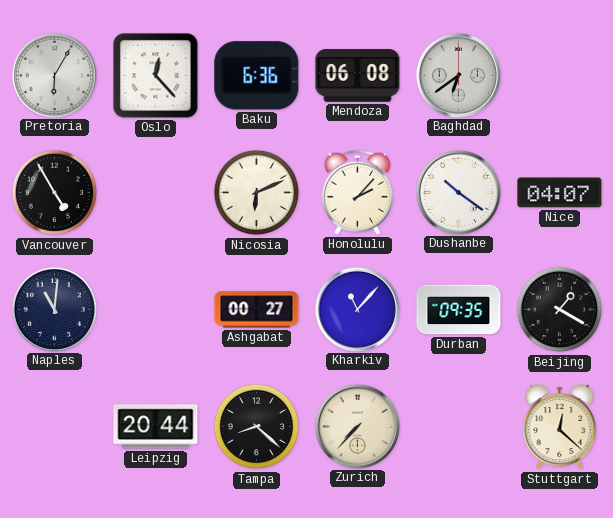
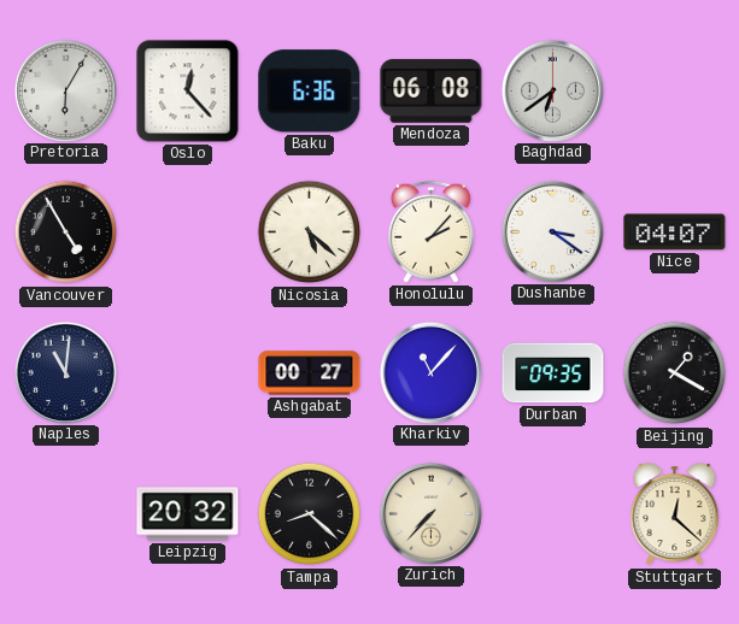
Nicosia: 6:11 -> 5:22 (310, 232)
Dushanbe: 10:21 -> 3:21 (552, 231)
Leipzig: 20:44 -> 20:32 (188, 514)
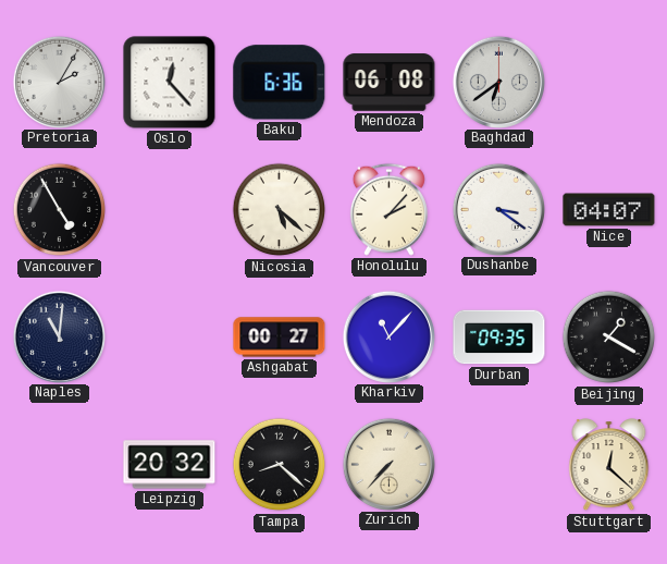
Pretoria: 6:05 -> 2:05 (59, 82)
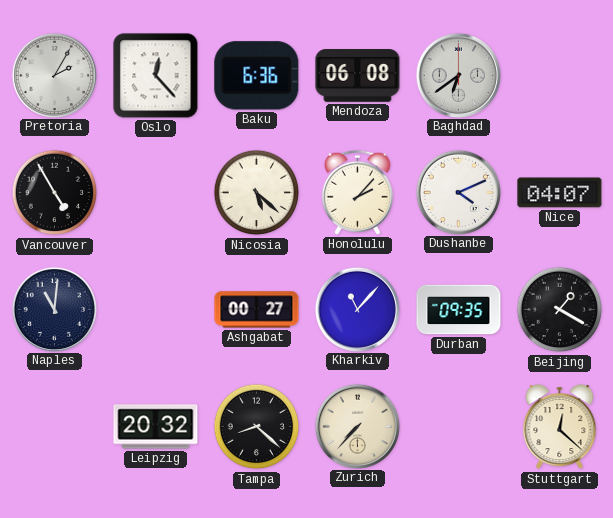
Dushanbe: 3:21 -> 4:11 (458, 192)
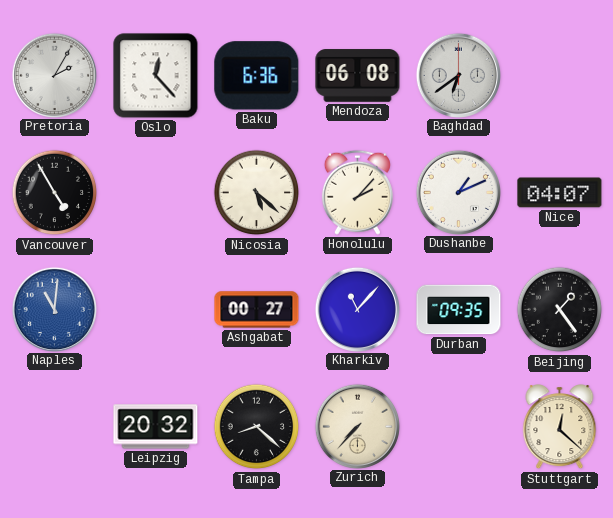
Dushanbe: 4:11 -> 1:11 (458, 192)
Naples dial: navy -> blue (54, 309)
Beijing: 1:20 -> 1:24 (560, 310)
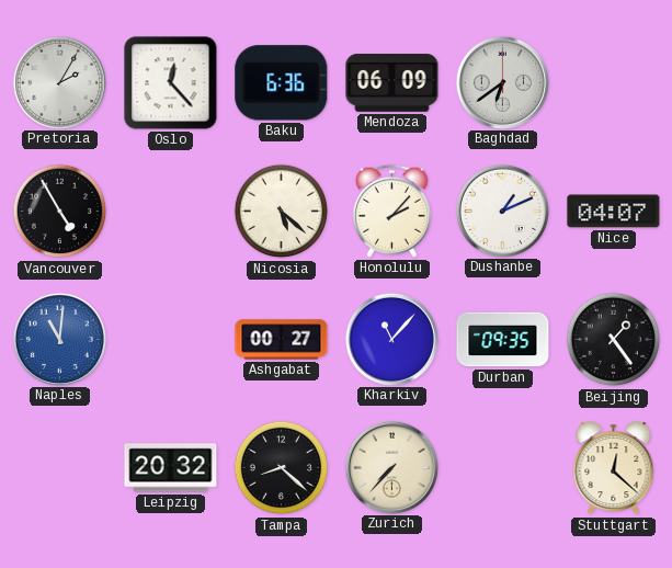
Mendoza: 06:08 -> 06:09 (392, 83)
